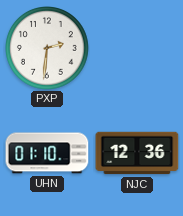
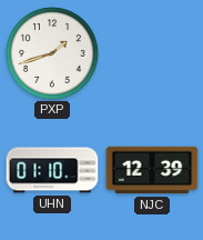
PXP: 2:31 -> 1:42 (53, 54)
NJC: 12:36 -> 12:39 (152, 170)
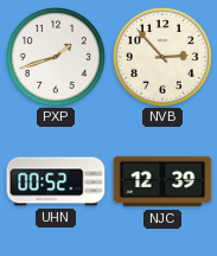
NVB: none -> 2:53 (164, 58)
UHN: 01:10 -> 00:52 (56, 181)
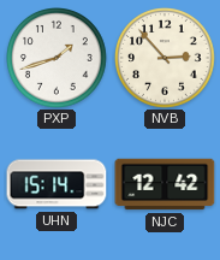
UHN: 00:52 -> 15:14 (57, 184)
NJC: 12:39 -> 12:42 (165, 184)
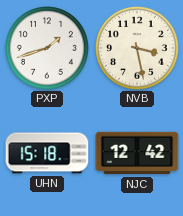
NVB: 2:53 -> 3:28 (138, 49)
UHN: 15:14 -> 15:18 (47, 153)
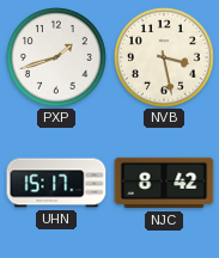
UHN: 15:18 -> 15:17 (56, 183)
NJC: 12:42 -> 8:42 (164, 183)
